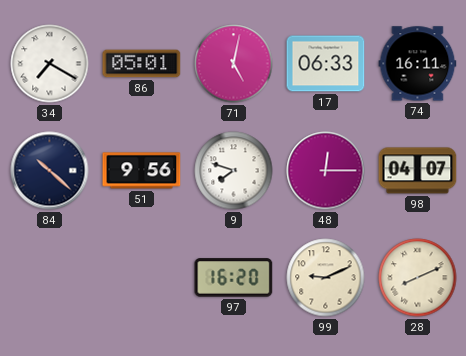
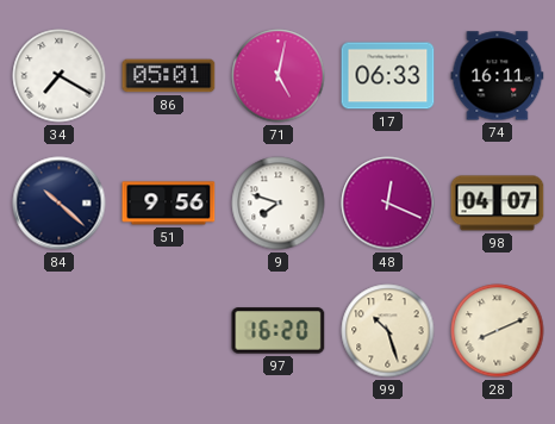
48: 12:15 -> 12:19 (388, 204)
99: 9:11 -> 10:27 (388, 331)
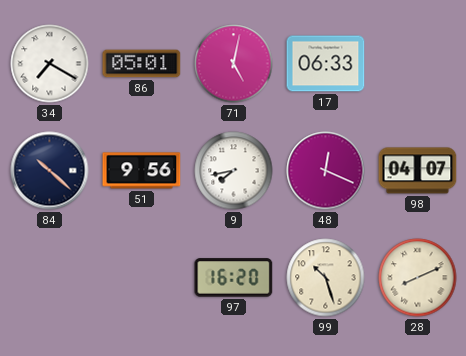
74: 16:11 -> none (498, 76)
9: 7:48 -> 7:43 (234, 171)
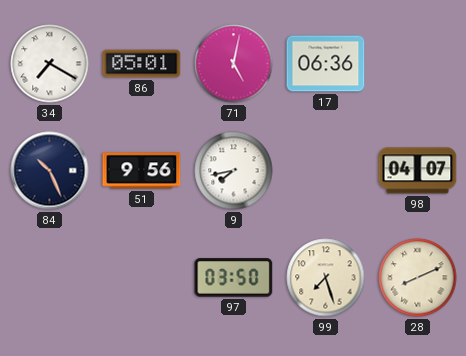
17: 06:33 -> 06:36 (326, 64)
84: 10:22 -> 10:26 (50, 171)
48: 12:19 -> none (326, 171)
97: 16:20 -> 03:50 (234, 278)
99: 10:27 -> 7:27 (326, 278)
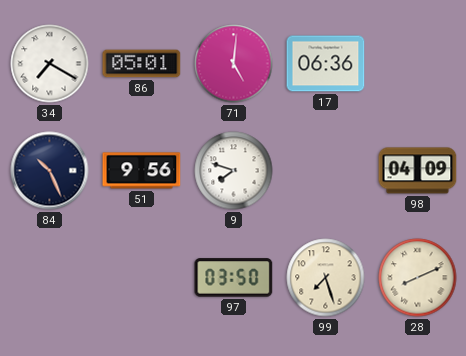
71: 5:02 -> 5:01 (234, 64)
9: 7:43 -> 7:48 (234, 171)
98: 04:07 -> 04:09 (418, 171)
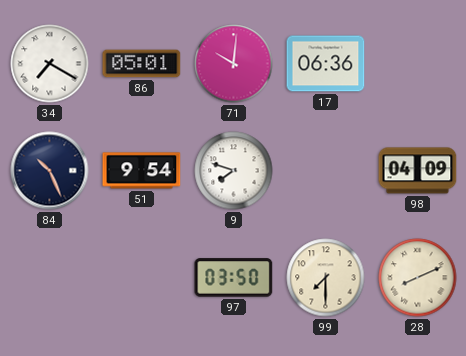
71: 5:01 -> 10:01 (234, 64)
51: 9:56 -> 9:54 (142, 171)
99: 7:27 -> 7:30 (326, 278)
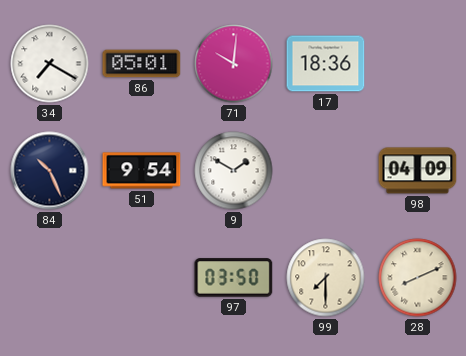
17: 06:36 -> 18:36 (326, 64)
9: 7:48 -> 1:50 (234, 171)
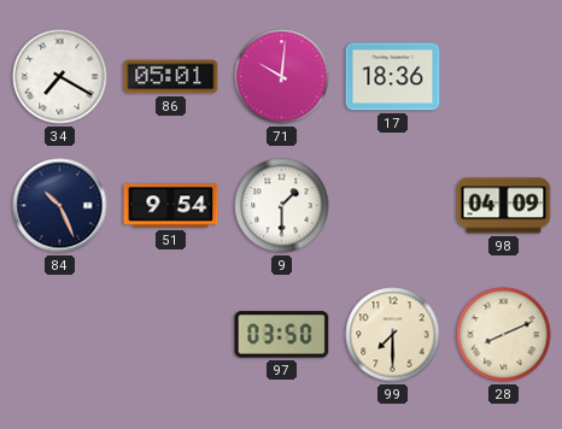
9: 1:50 -> 1:30 (282, 206)
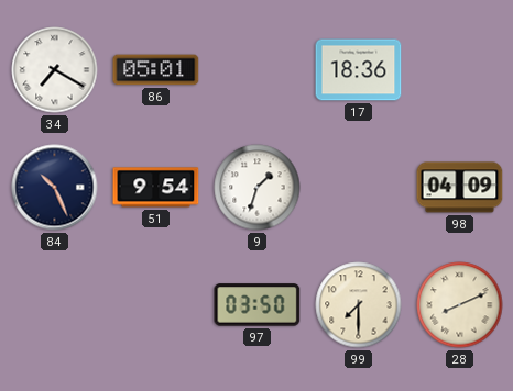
71: 10:01 -> none (282, 77)
9: 1:30 -> 1:33 (258, 188)
